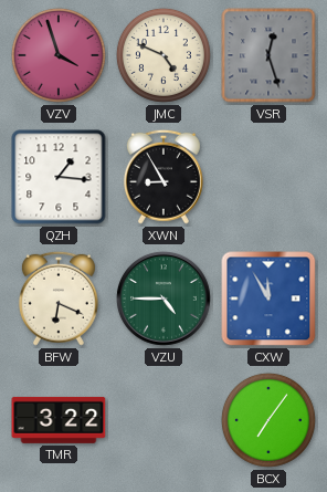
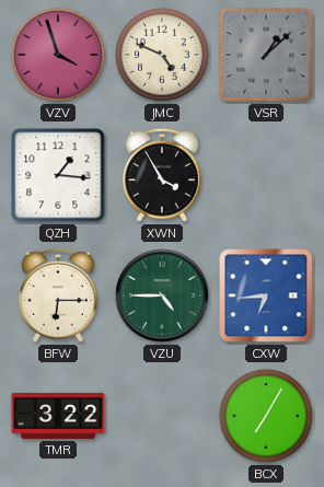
VSR: 12:27 -> 1:08 (266, 55)
XWN: 8:55 -> 3:55 (162, 175)
BFW: 6:19 -> 6:15 (58, 295)
CXW: 11:55 -> 6:44 (266, 295)
BCX: 7:06 -> 7:05 (266, 416)
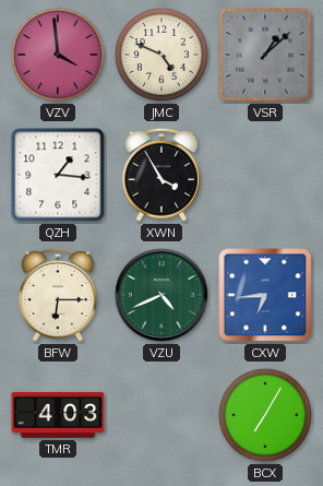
VZV: 3:57 -> 3:59 (58, 55)
VZU: 4:45 -> 4:41 (161, 295)
TMR: 3:22 -> 4:03 (58, 415)
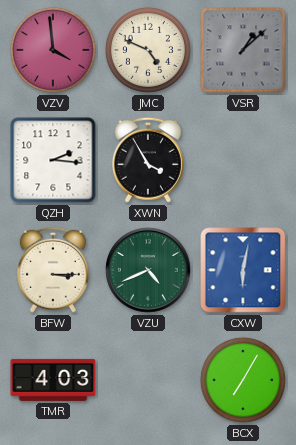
QZH: 1:16 -> 2:16 (53, 160)
BFW: 6:15 -> 3:15 (53, 270)
CXW: 6:44 -> 6:02 (243, 270)
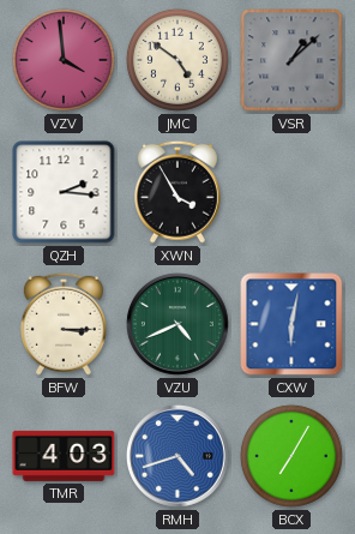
JMC: 4:49 -> 4:51 (177, 60)
RMH: none -> 4:42 (177, 456)
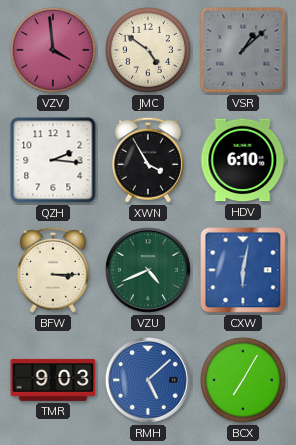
HDV: none -> 6:10 (243, 160)
TMR: 4:03 -> 9:03 (53, 380)
RMH: 4:42 -> 5:08 (148, 380)
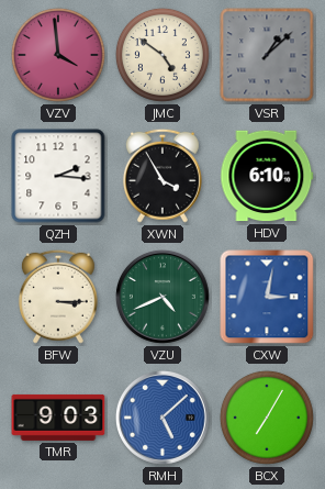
CXW: 6:02 -> 3:02 (267, 297)
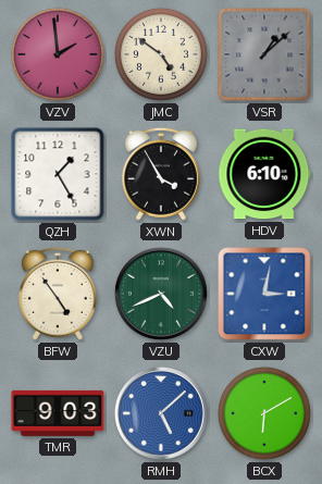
VZV: 3:59 -> 1:59 (58, 54)
QZH: 2:16 -> 1:25 (58, 174)
BFW: 3:15 -> 4:54 (58, 294)
BCX: 7:05 -> 6:10 (264, 413)
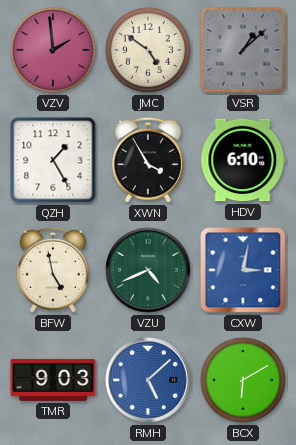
BFW: 4:54 -> 4:58 (53, 270)
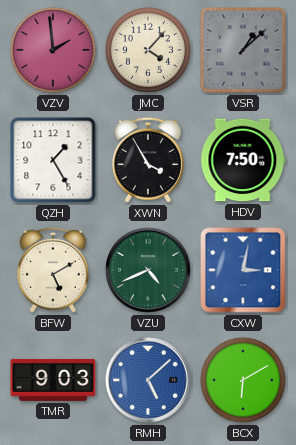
JMC: 4:51 -> 4:07 (148, 50)
HDV: 6:10 -> 7:50 (243, 160)
BFW: 4:58 -> 5:10 (53, 270)
